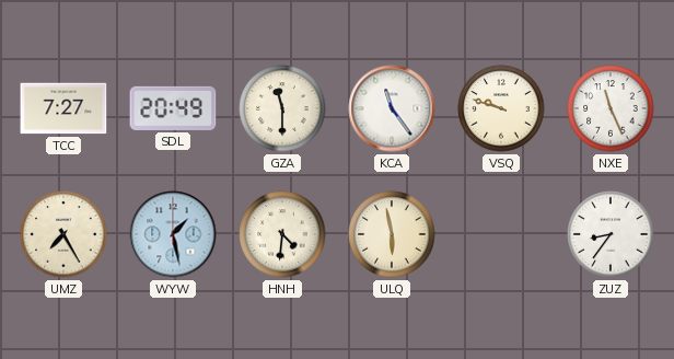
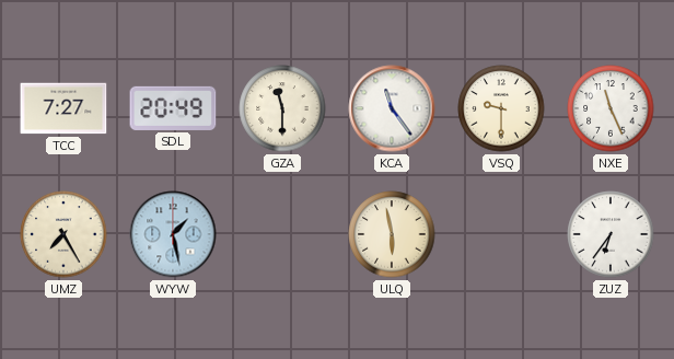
VSQ: 9:48 -> 9:30 (501, 108)
HNH: 4:31 -> none (282, 234)
ZUZ: 8:36 -> 6:36 (611, 234)
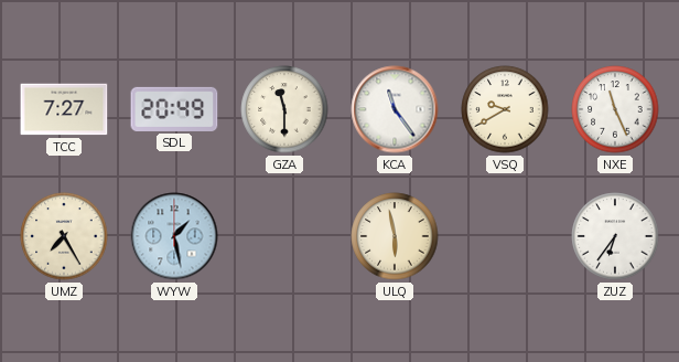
VSQ: 9:30 -> 9:40 (505, 109)
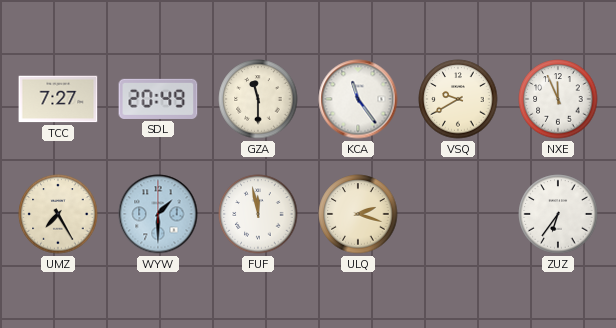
NXE: 11:26 -> 11:56 (558, 99)
WYW: 1:28 -> 1:30 (158, 214)
FUF: none -> 11:58 (258, 214)
ULQ: 5:58 -> 2:18 (358, 214)
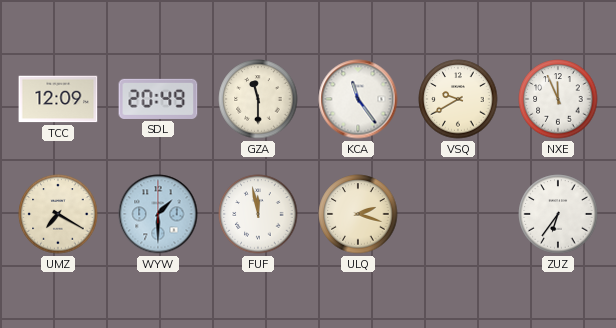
TCC: 7:27 -> 12:09 (58, 99)
UMZ: 7:25 -> 7:20 (58, 214)
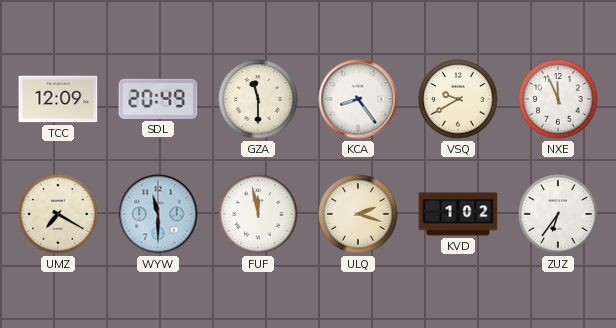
KCA: 11:24 -> 8:24 (358, 99)
WYW: 1:30 -> 11:30 (158, 214)
KVD: none -> 1:02 (458, 214)
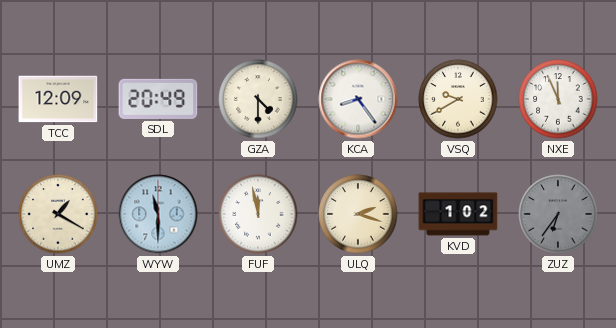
GZA: 11:30 -> 4:30 (258, 99)
UMZ: 7:20 -> 1:20 (58, 214)
ZUZ dial: white -> grey (558, 214)
